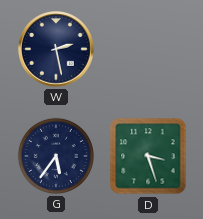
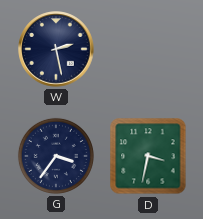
G: 5:36 -> 3:36 (56, 156)
D: 3:27 -> 3:32 (148, 156)
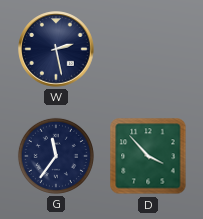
G: 3:36 -> 11:36 (56, 156)
D: 3:32 -> 3:53 (148, 156)
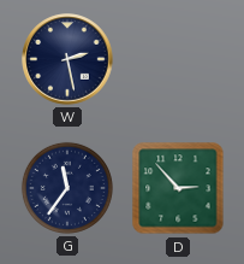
D: 3:53 -> 2:53 (178, 188)
